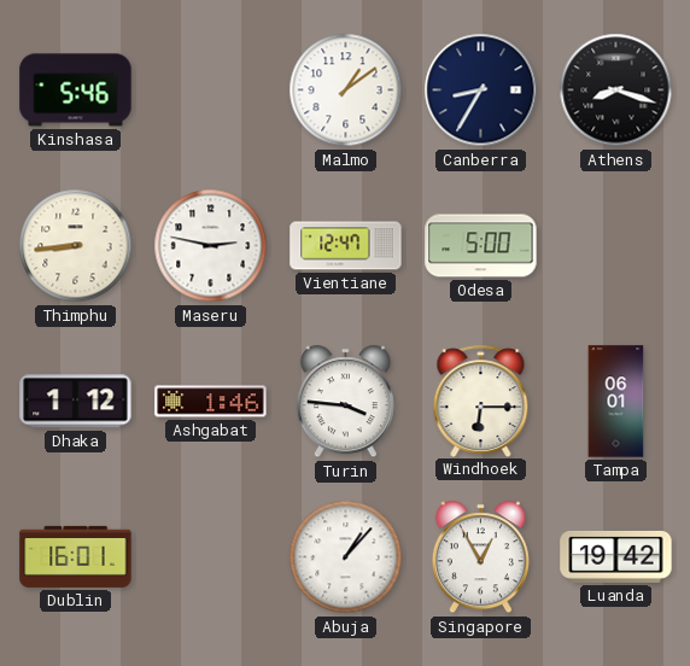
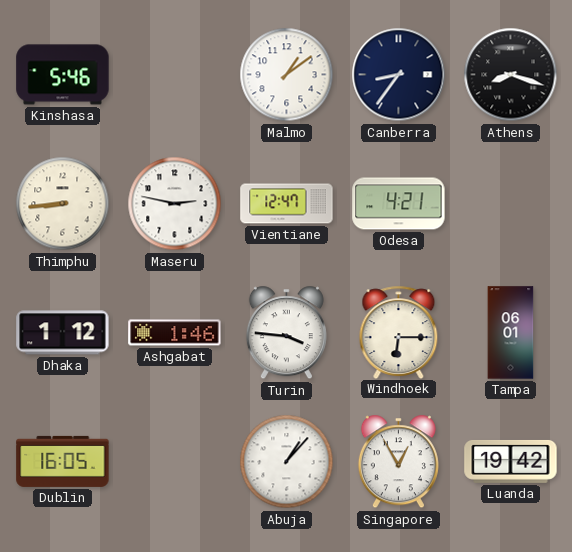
Canberra: 8:35 -> 8:36 (399, 75)
Odesa: 5:00 -> 4:21 (399, 204)
Dublin: 16:01 -> 16:05 (63, 461)
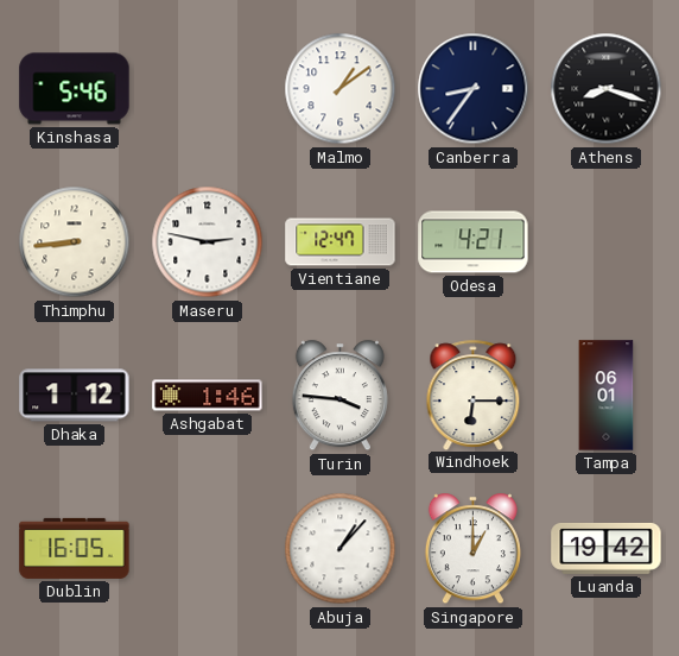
Singapore: 12:55 -> 1:00 (472, 549)
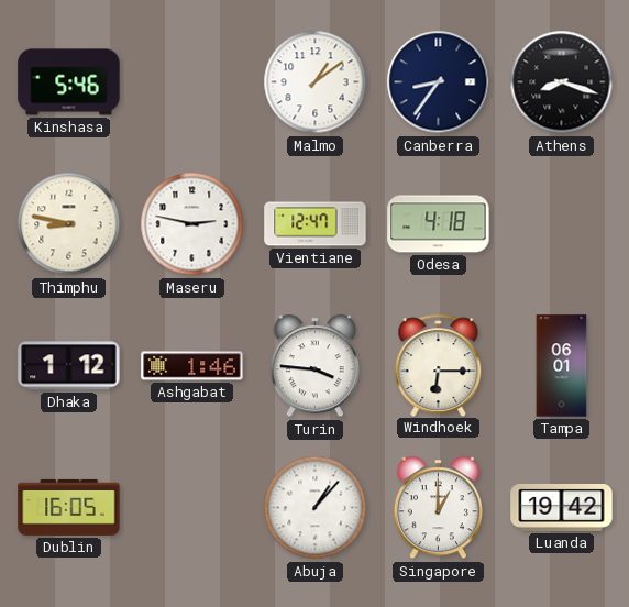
Thimphu: 8:44 -> 8:47 (69, 224)
Odesa: 4:21 -> 4:18 (439, 224)
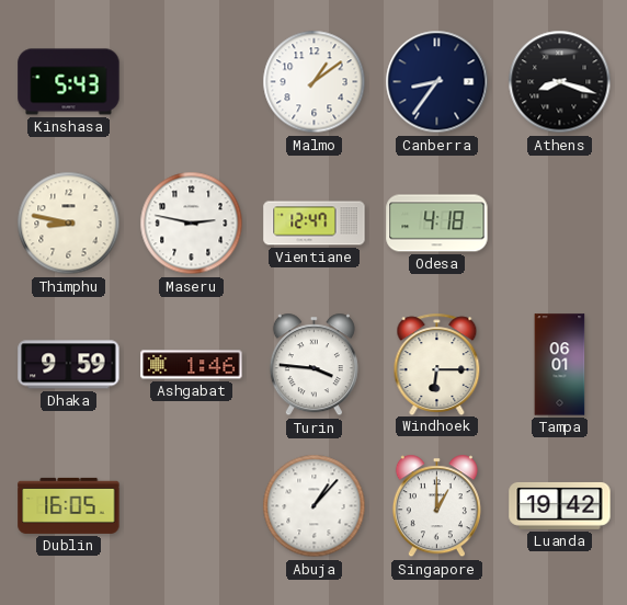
Kinshasa: 5:46 -> 5:43 (69, 82)
Dhaka: 1:12 -> 9:59 (69, 365)
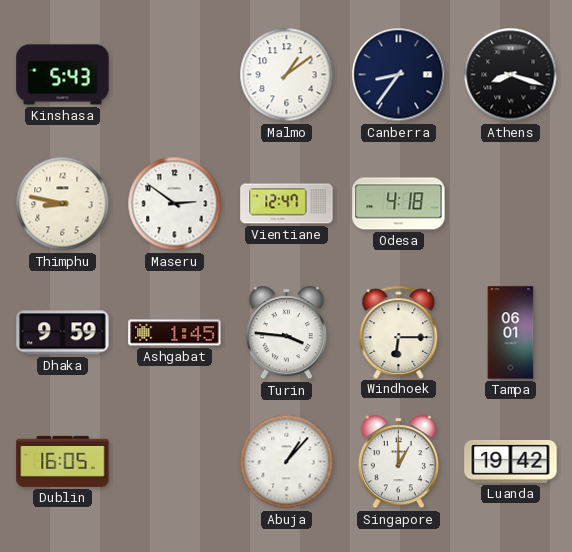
Maseru: 2:47 -> 2:51 (175, 204)
Ashgabat: 1:46 -> 1:45 (175, 333)
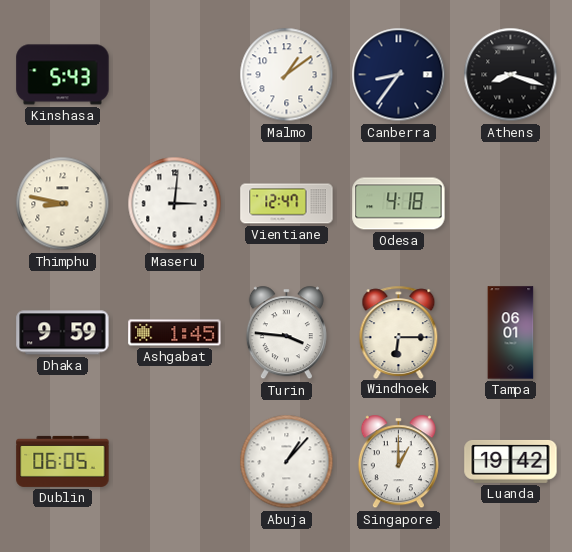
Maseru: 2:51 -> 3:01 (175, 204)
Dublin: 16:05 -> 06:05 (63, 461)
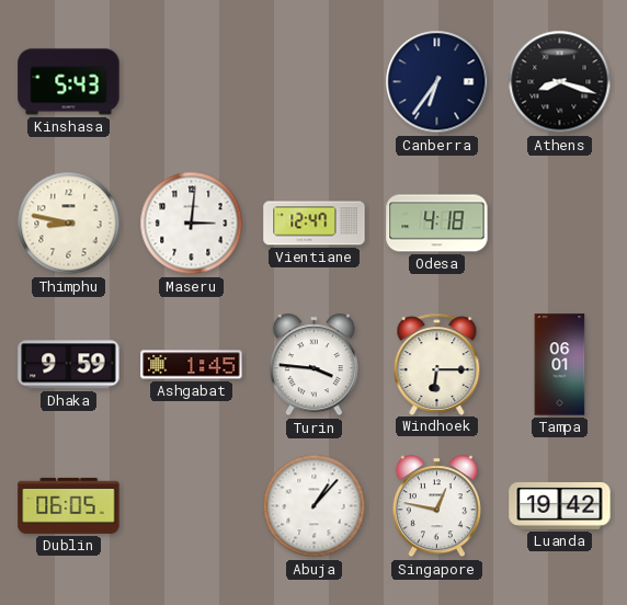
Malmo: 1:09 -> none (287, 75)
Canberra: 8:36 -> 6:36 (437, 82)
Singapore: 1:00 -> 12:47 (436, 506)
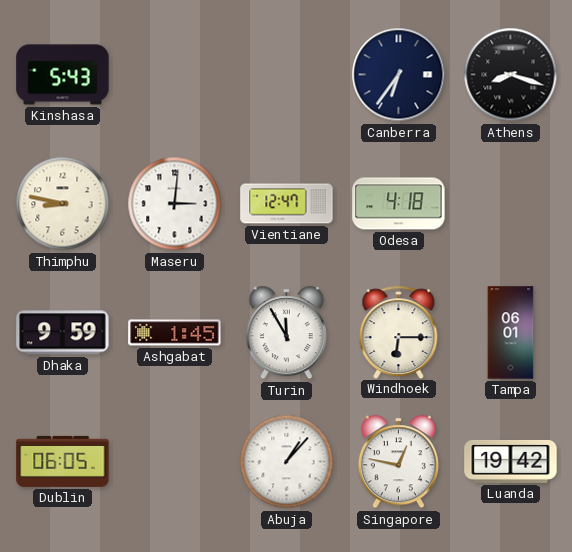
Turin: 3:46 -> 11:55 (286, 333)
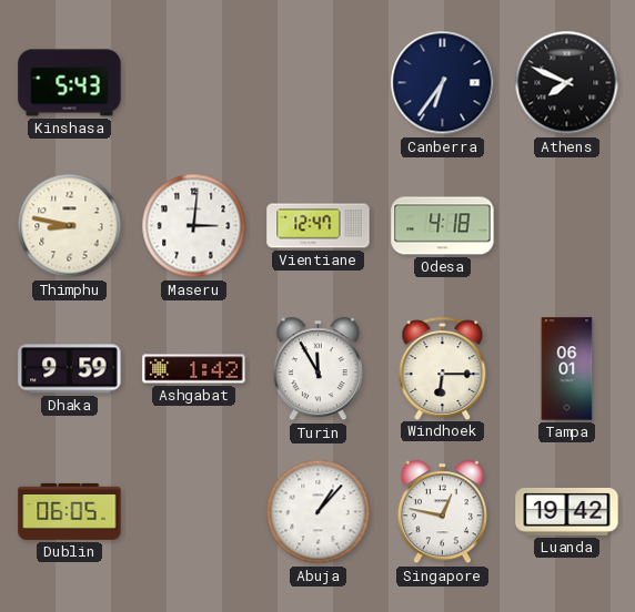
Athens: 8:18 -> 7:49 (567, 83)
Ashgabat: 1:45 -> 1:42 (194, 369)
